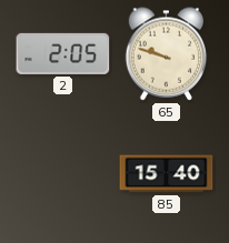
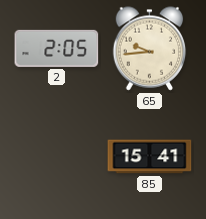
65: 9:48 -> 9:44 (150, 49)
85: 15:40 -> 15:41 (150, 157)
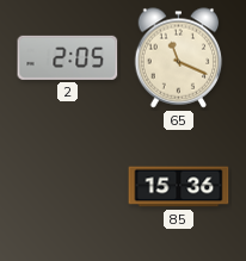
65: 9:44 -> 11:19 (179, 58)
85: 15:41 -> 15:36 (179, 187)
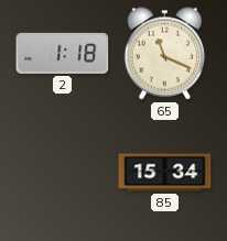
2: 2:05 -> 1:18 (63, 53)
85: 15:36 -> 15:34 (165, 173)
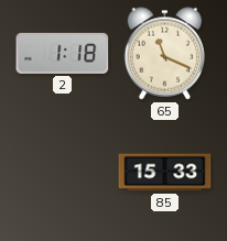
85: 15:34 -> 15:33 (165, 173)
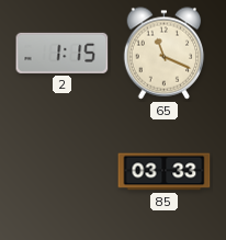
2: 1:18 -> 1:15 (63, 53)
85: 15:33 -> 03:33 (165, 172)
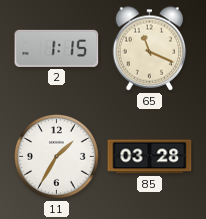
11: none -> 1:35 (57, 157)
85: 03:33 -> 03:28 (150, 157)
